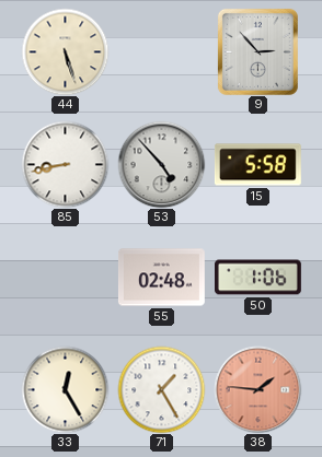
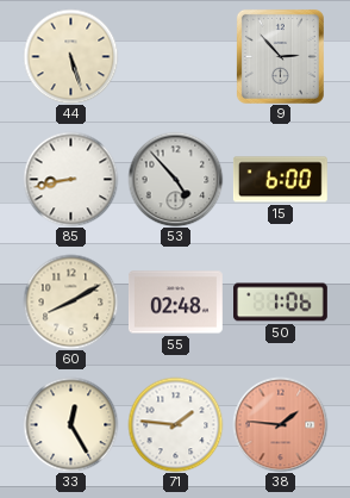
15: 5:58 -> 6:00 (280, 180)
60: none -> 8:10 (70, 301)
71: 1:25 -> 1:46 (175, 424)
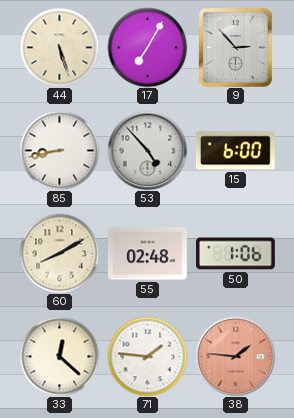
17: none -> 7:05 (147, 47)
33: 12:25 -> 12:22 (59, 356)
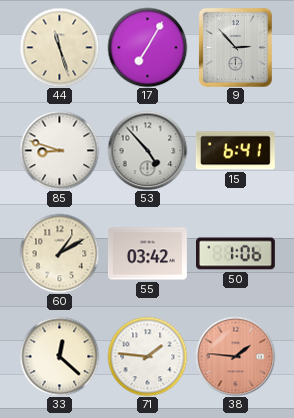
44: 5:27 -> 11:27 (59, 47)
85: 8:43 -> 8:48 (59, 150)
15: 6:00 -> 6:41 (235, 151)
60: 8:10 -> 1:10 (59, 253)
55: 02:48 -> 03:42 (147, 254)
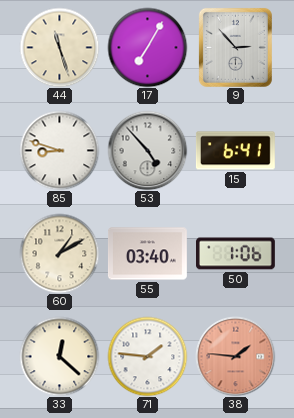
55: 03:42 -> 03:40 (147, 254)
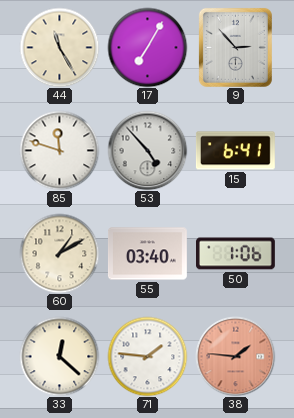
44: 11:27 -> 11:25 (59, 47)
85: 8:48 -> 11:48 (59, 150)
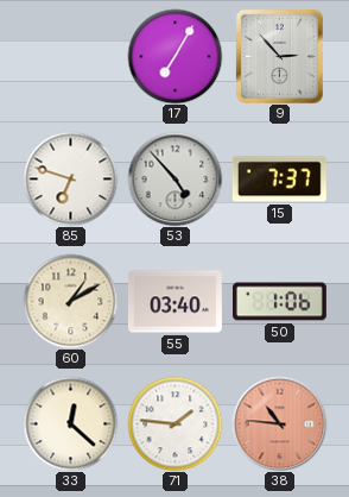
44: 11:25 -> none (59, 47)
85: 11:48 -> 6:48 (70, 178)
15: 6:41 -> 7:37 (279, 180)
38: 1:46 -> 10:46 (279, 423)
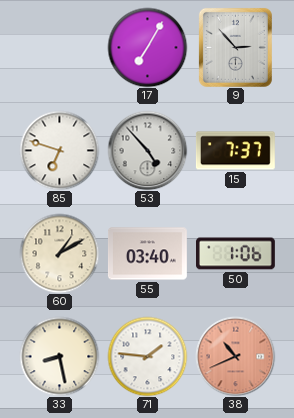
33: 12:22 -> 8:28 (59, 356)
38: 10:46 -> 10:41 (235, 356)
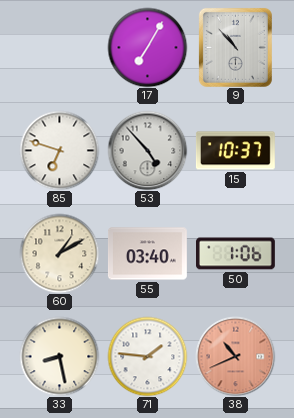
9: 2:53 -> 10:53 (235, 47)
15: 7:37 -> 10:37 (235, 151)
